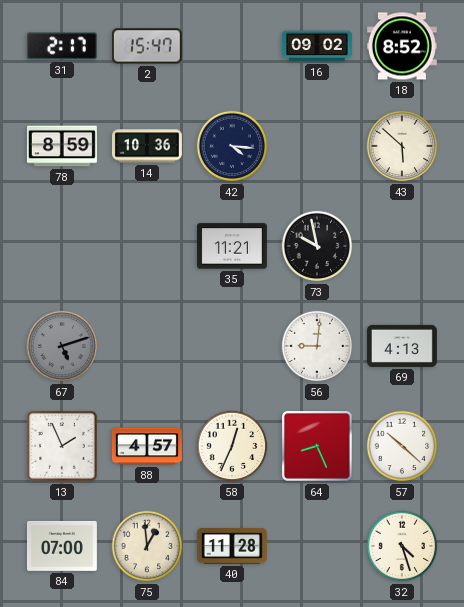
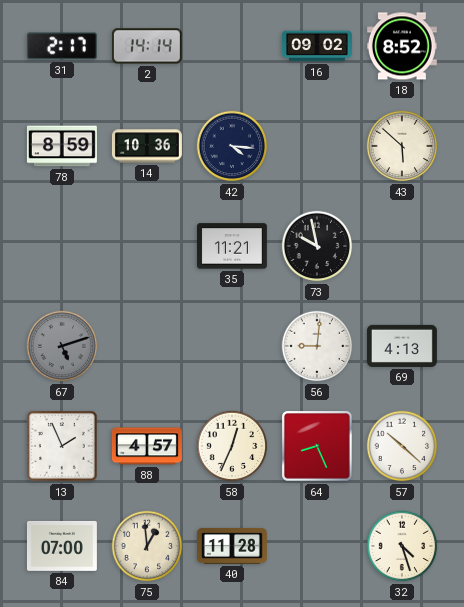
2: 15:47 -> 14:14 (147, 46)
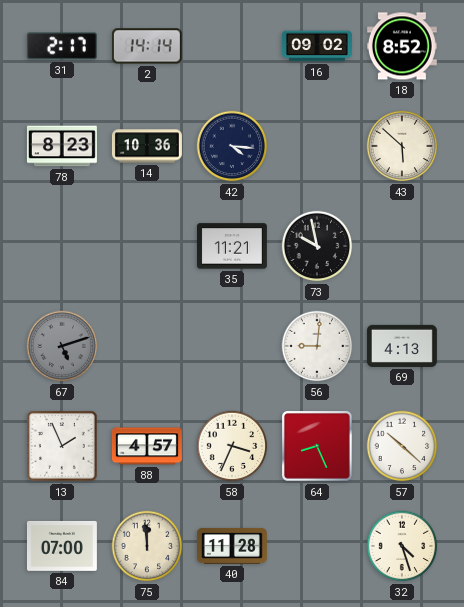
78: 8:59 -> 8:23 (62, 146)
58: 12:34 -> 3:34 (232, 446)
75: 12:59 -> 11:59 (147, 546)
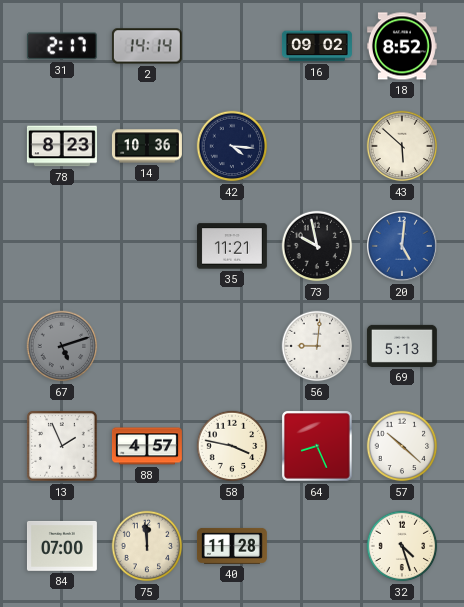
20: none -> 5:01 (403, 247)
69: 4:13 -> 5:13 (402, 346)
58: 3:34 -> 3:47 (232, 446)
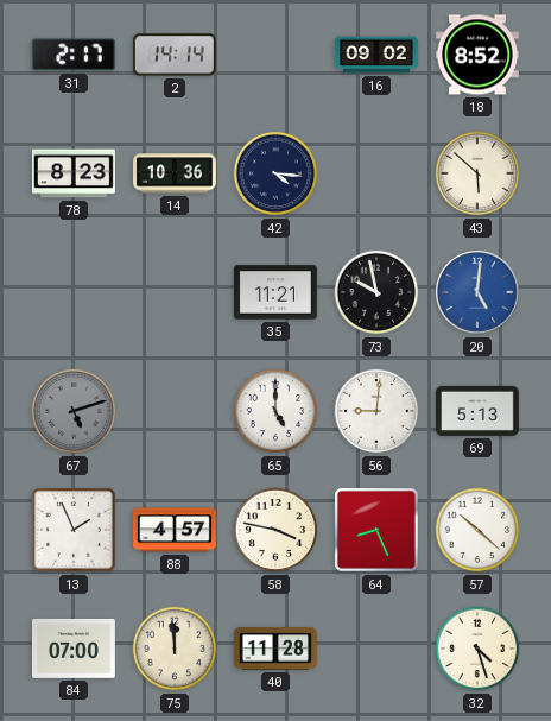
65: none -> 5:00 (275, 411)
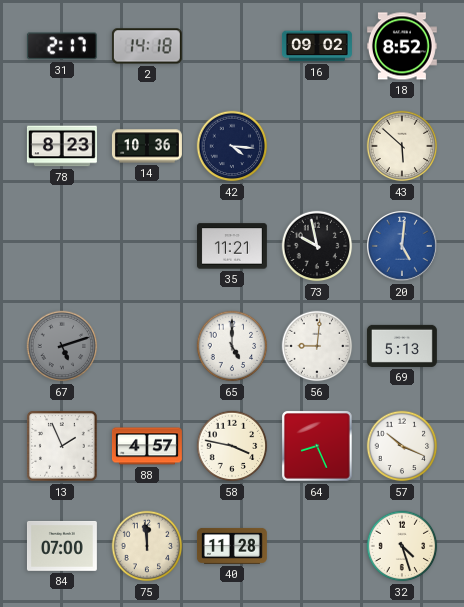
2: 14:14 -> 14:18 (147, 46)
57: 10:22 -> 10:19 (402, 446)
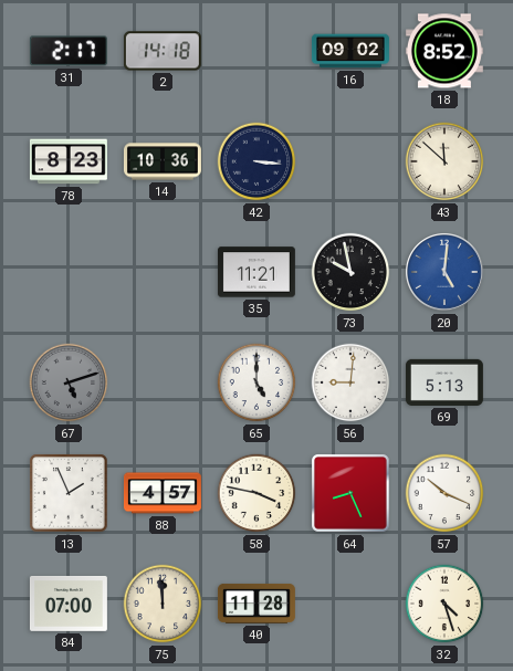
42: 4:16 -> 3:16 (256, 161)
43: 5:52 -> 11:52 (444, 161)
